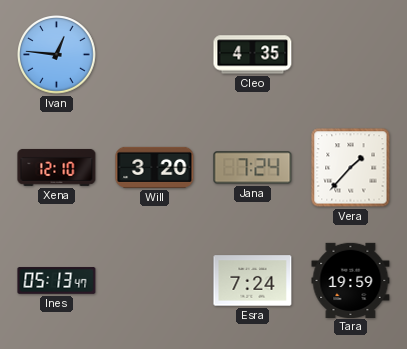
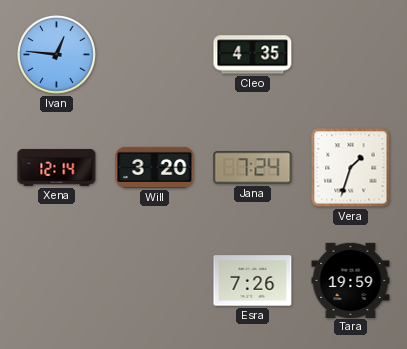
Xena: 12:10 -> 12:14 (57, 167)
Vera: 1:37 -> 1:33 (351, 168)
Ines: 05:13 -> none (57, 281)
Esra: 7:24 -> 7:26 (253, 281)
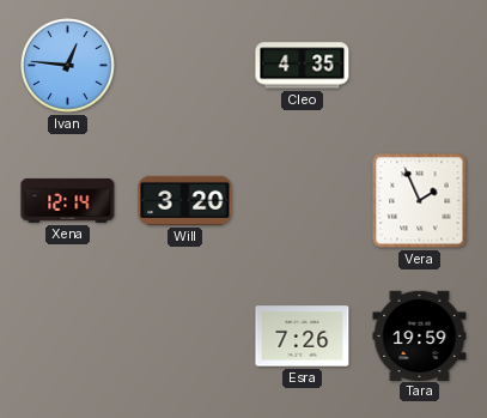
Jana: 7:24 -> none (253, 168)
Vera: 1:33 -> 1:56 (420, 201)
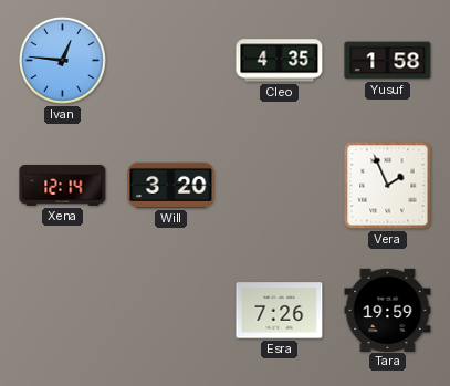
Yusuf: none -> 1:58 (388, 61)
